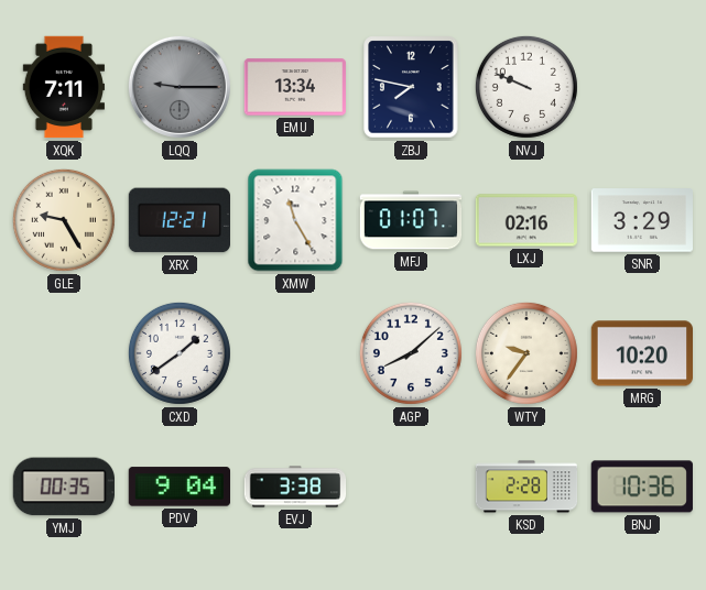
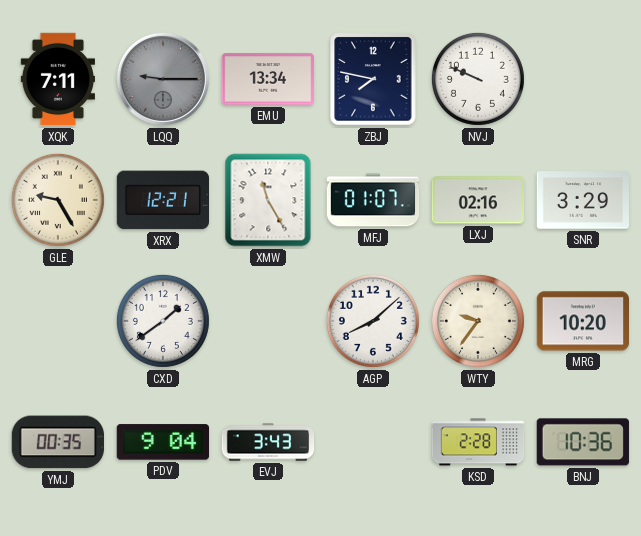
EVJ: 3:38 -> 3:43 (268, 442)
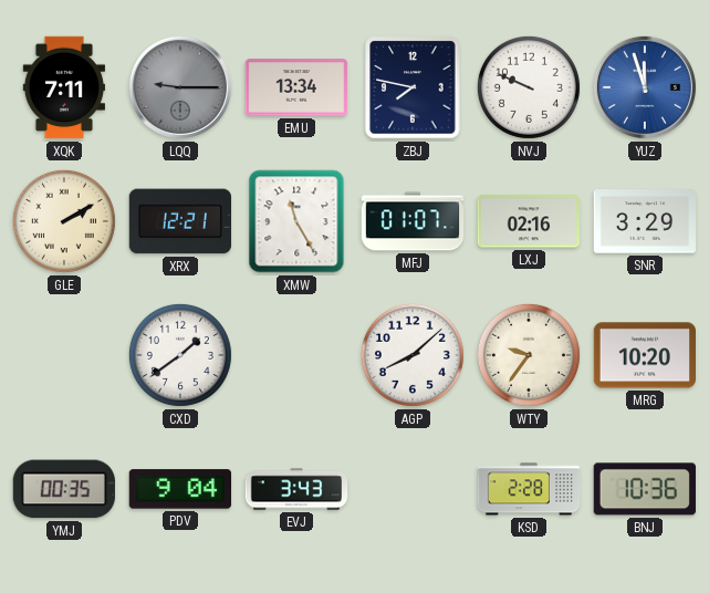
YUZ: none -> 11:57 (645, 87)
GLE: 9:25 -> 2:10 (64, 221)
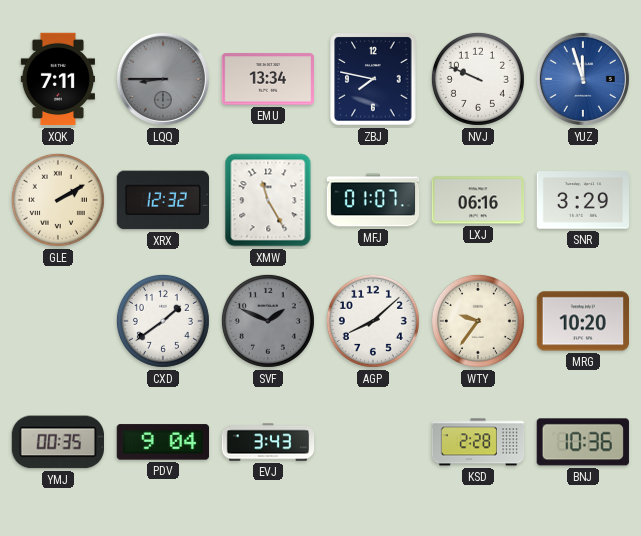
LQQ: 9:15 -> 8:45 (163, 79)
XRX: 12:21 -> 12:32 (162, 200)
LXJ: 02:16 -> 06:16 (477, 200)
SVF: none -> 1:49 (268, 321)
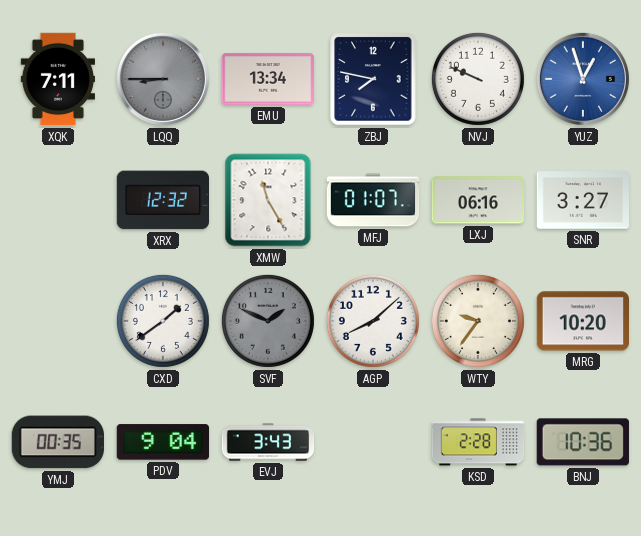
YUZ: 11:57 -> 12:57 (583, 79)
GLE: 2:10 -> none (58, 200)
SNR: 3:29 -> 3:27 (582, 200)
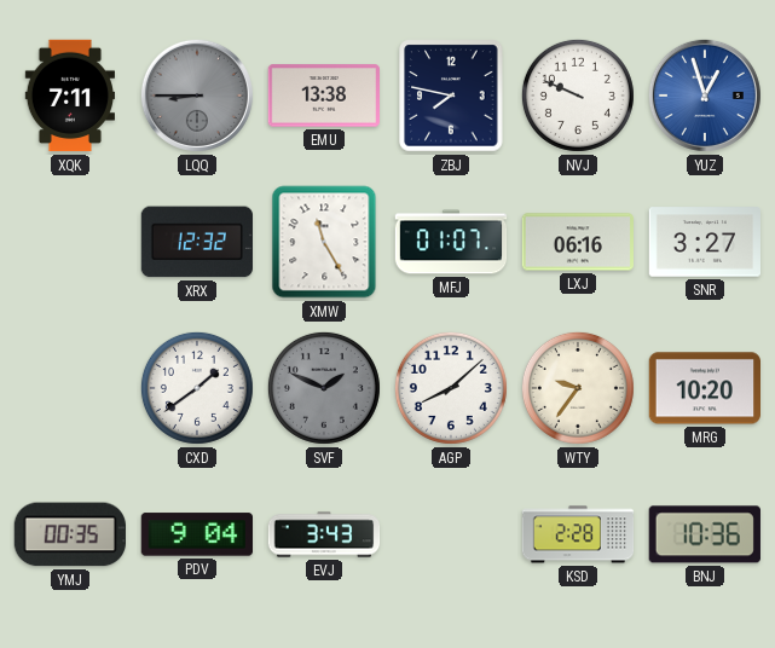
EMU: 13:34 -> 13:38 (323, 96)
